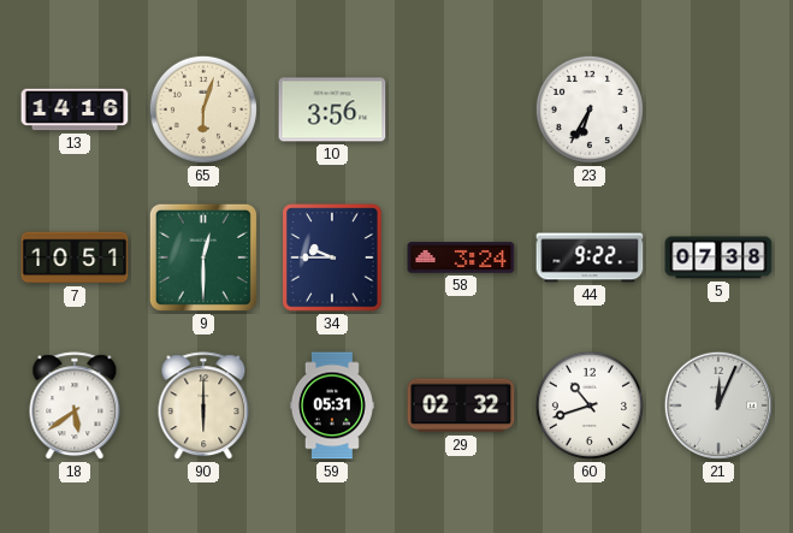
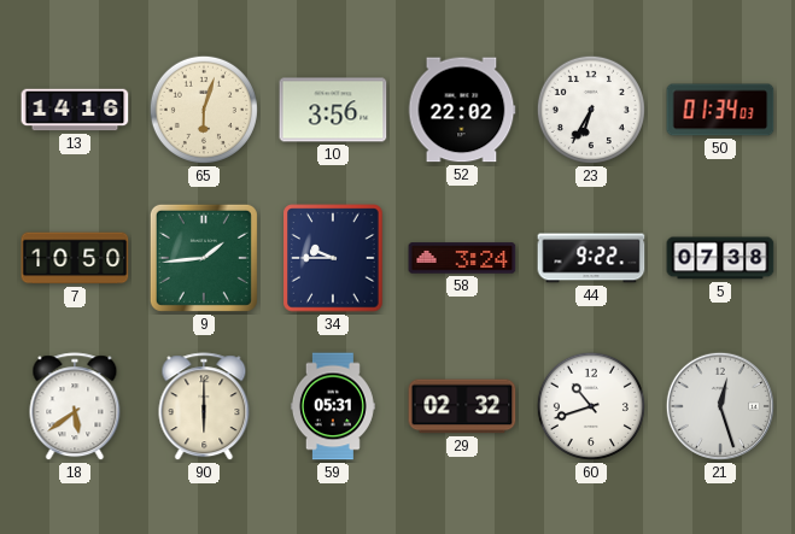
52: none -> 22:02 (462, 110)
50: none -> 01:34 (720, 110)
7: 10:51 -> 10:50 (75, 258)
9: 12:30 -> 1:44 (204, 258)
21: 12:04 -> 12:27 (720, 406)
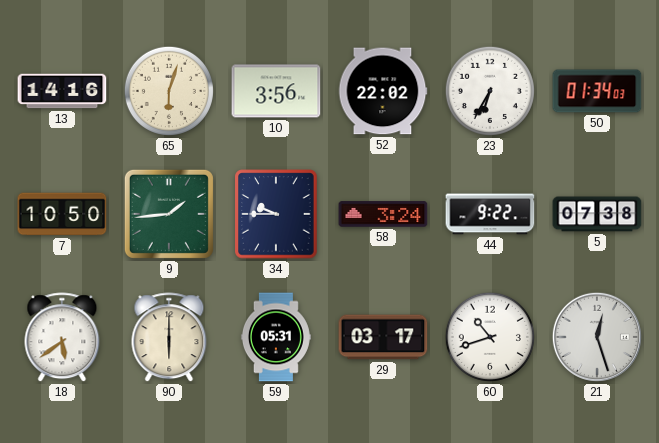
29: 02:32 -> 03:17 (383, 337)
